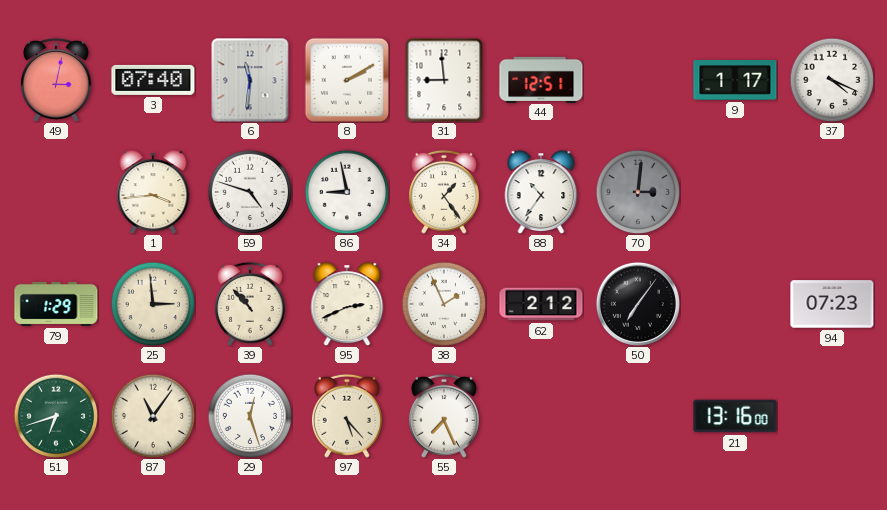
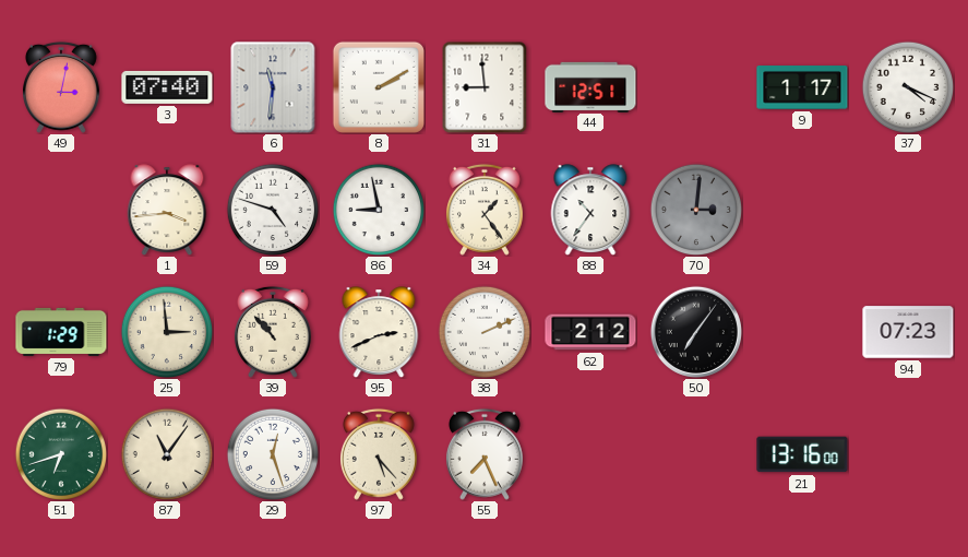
38: 1:56 -> 2:11 (485, 332)
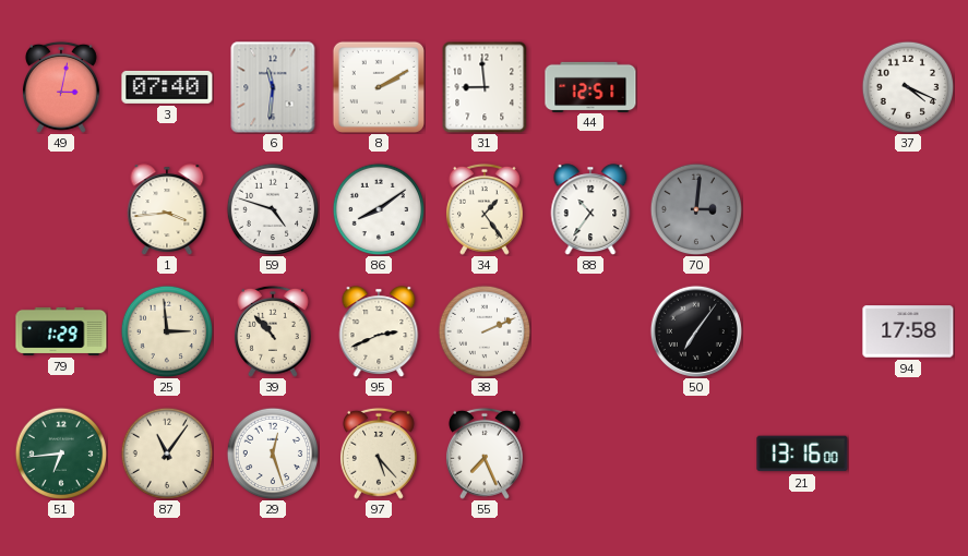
9: 1:17 -> none (802, 88)
86: 8:58 -> 8:09 (379, 209)
62: 2:12 -> none (590, 332)
94: 07:23 -> 17:58 (908, 331)
51: 6:42 -> 6:44 (61, 454)
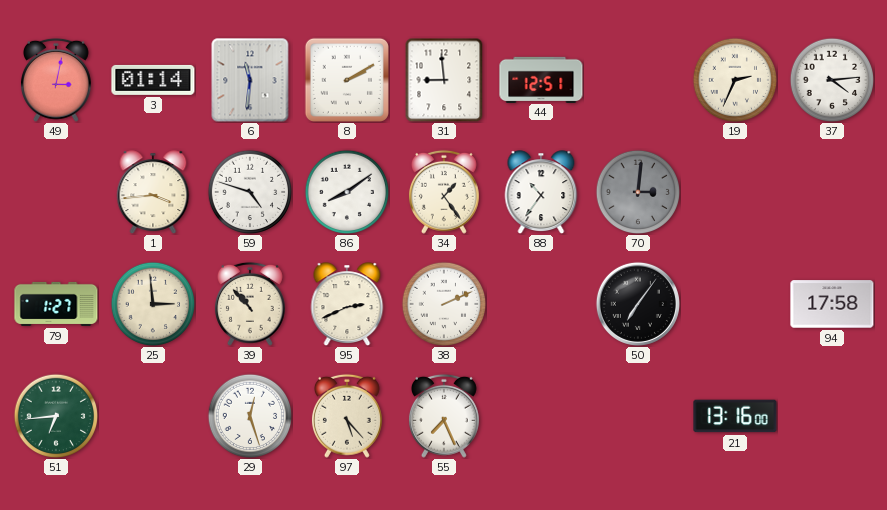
3: 07:40 -> 01:14 (153, 80)
19: none -> 2:34 (735, 80)
37: 4:19 -> 4:14 (832, 80)
79: 1:29 -> 1:27 (56, 304)
87: 11:06 -> none (167, 454)
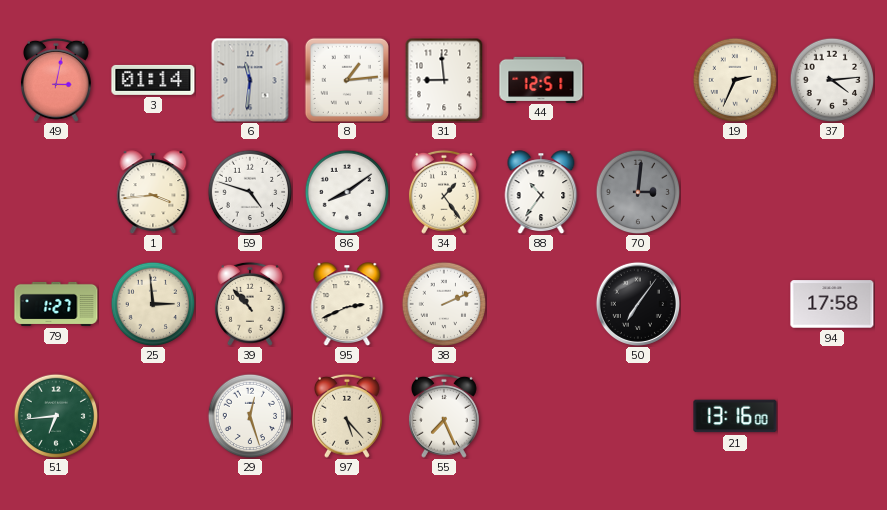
8: 2:10 -> 1:14 (347, 80)
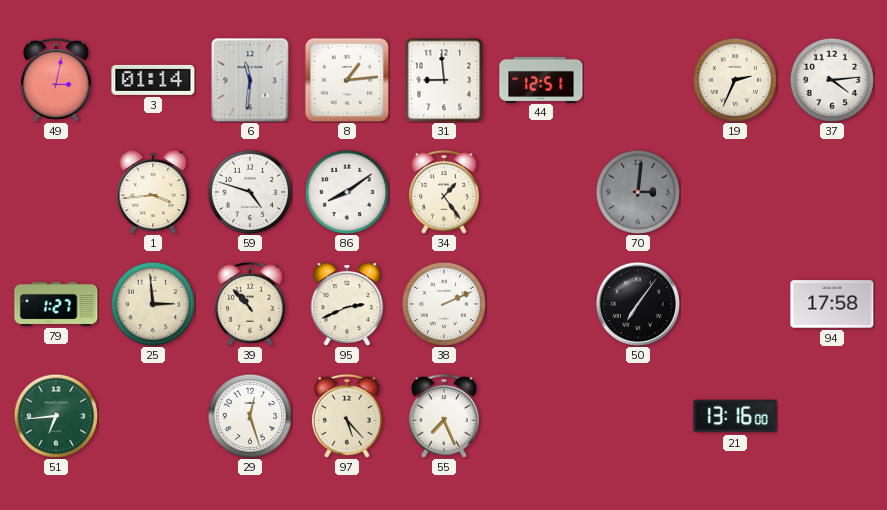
88: 10:36 -> none (541, 192)
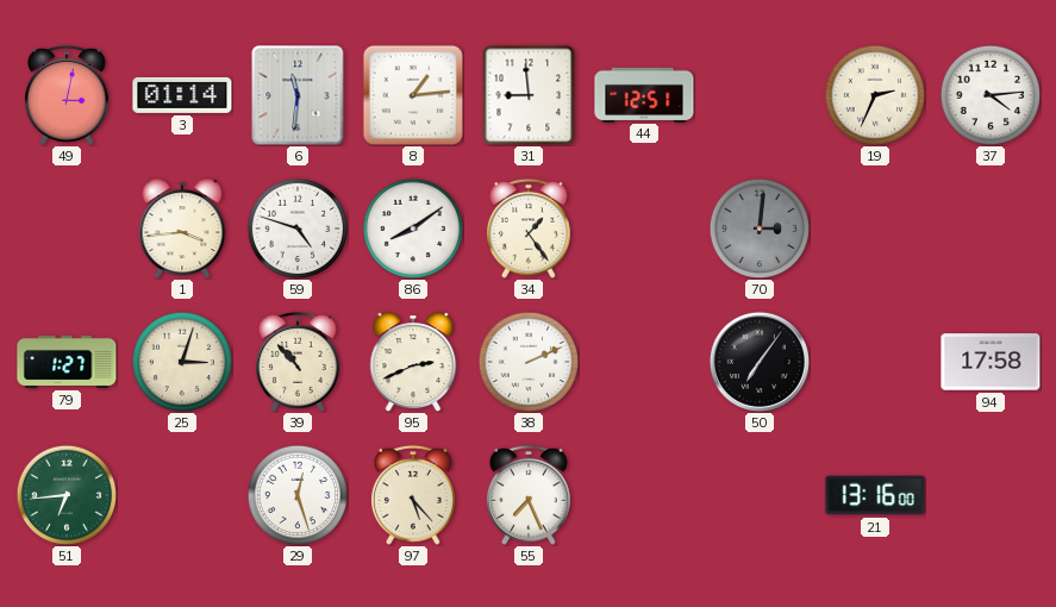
25: 2:59 -> 3:03 (182, 362)
